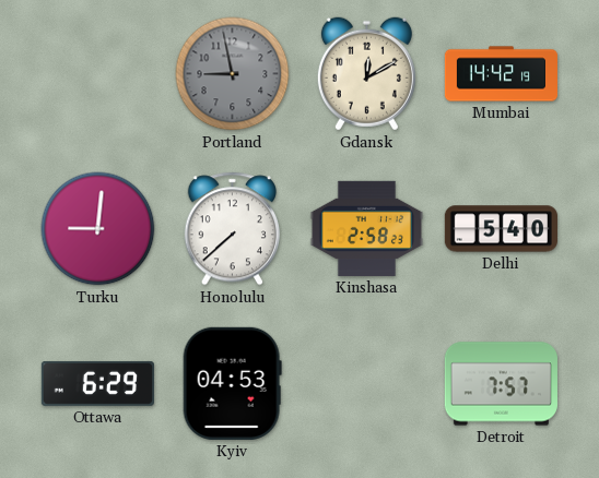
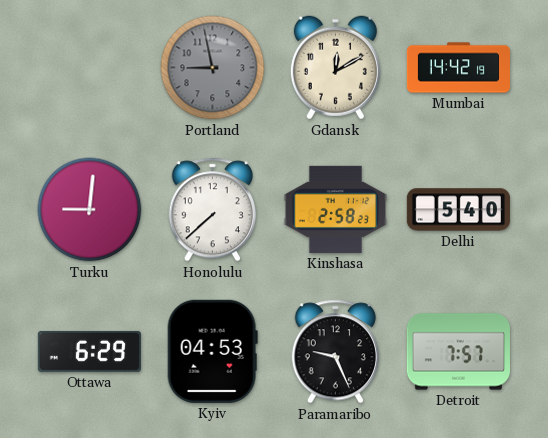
Paramaribo: none -> 9:26 (335, 352)
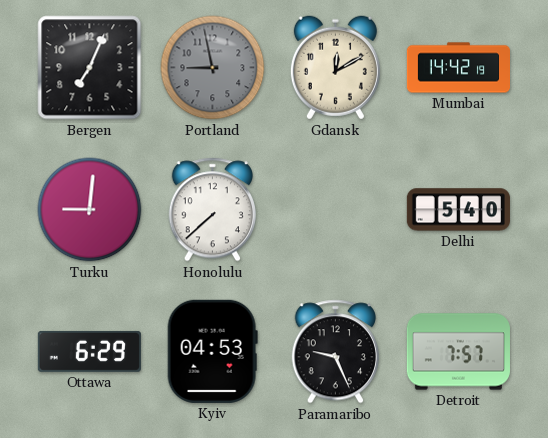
Bergen: none -> 7:04 (90, 68)
Kinshasa: 2:58 -> none (335, 209)
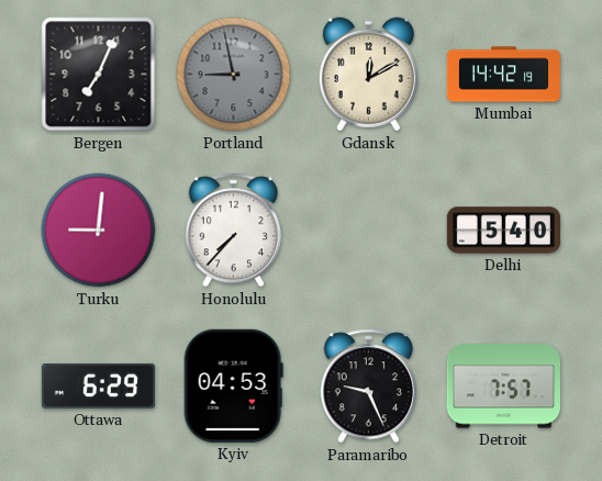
Honolulu: 7:38 -> 7:37 (233, 231)
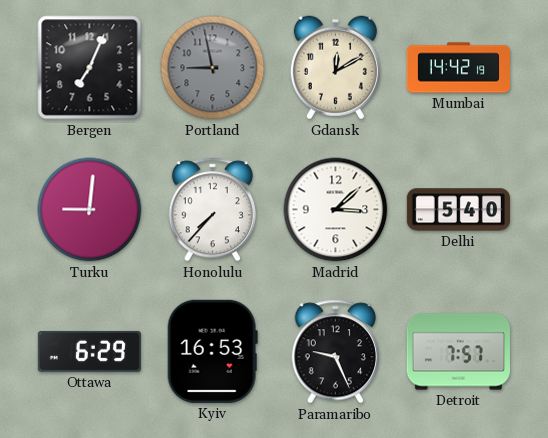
Madrid: none -> 3:08 (336, 210)
Kyiv: 04:53 -> 16:53 (212, 351)
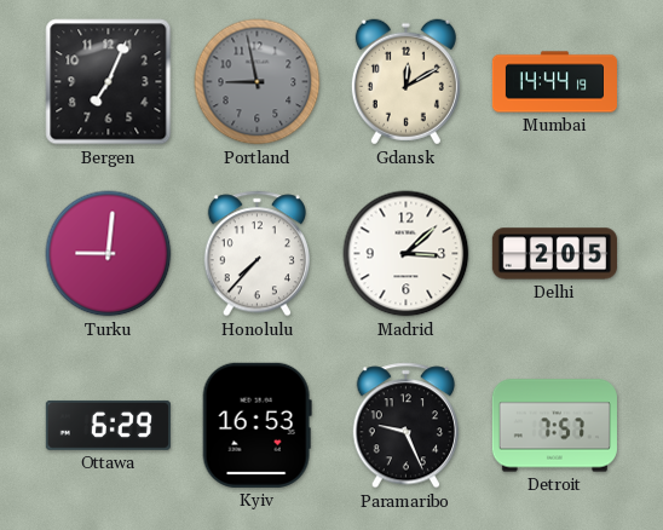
Mumbai: 14:42 -> 14:44 (554, 82)
Delhi: 5:40 -> 2:05 (554, 254)
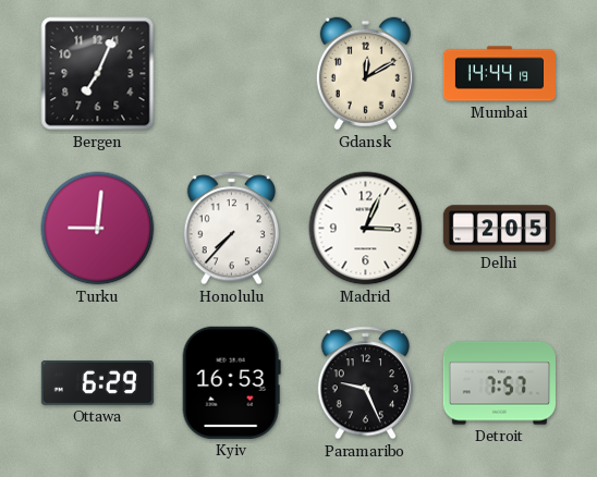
Portland: 8:58 -> none (258, 82)
Madrid: 3:08 -> 3:04 (366, 229)
